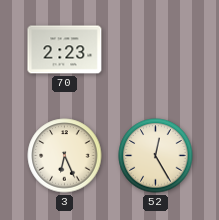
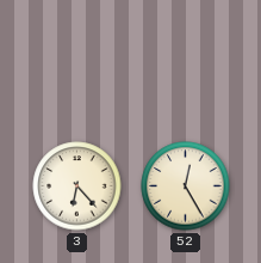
70: 2:23 -> none (65, 50)
3: 6:26 -> 6:23 (77, 186)
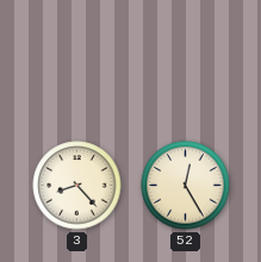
3: 6:23 -> 8:23 (77, 186)
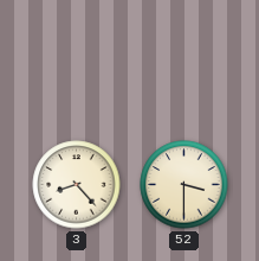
52: 12:25 -> 3:30 (184, 185)
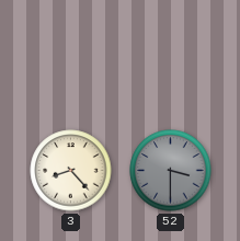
52 dial: cream -> grey (171, 171)
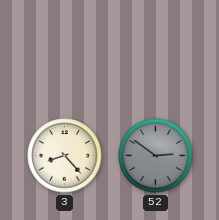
52: 3:30 -> 2:51 (156, 156)
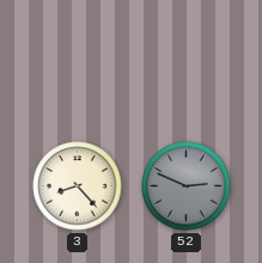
52: 2:51 -> 2:49 (187, 186)
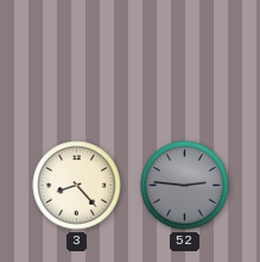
52: 2:49 -> 2:46 (185, 186)
